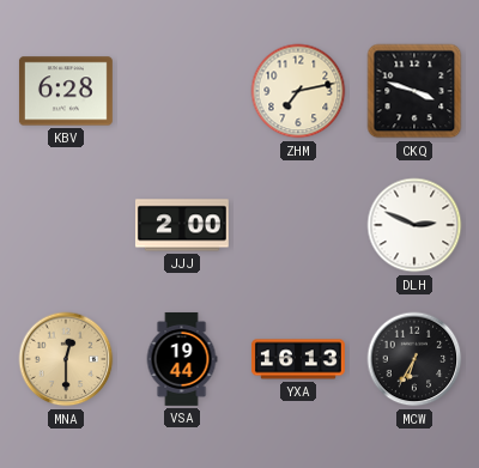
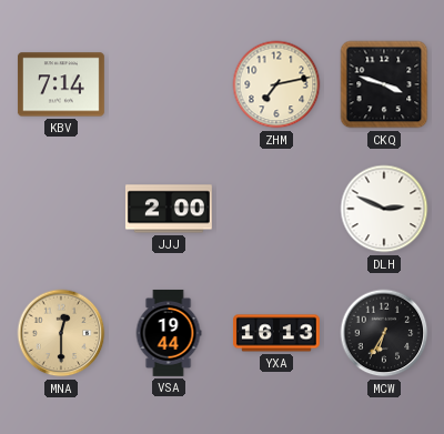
KBV: 6:28 -> 7:14 (61, 84)
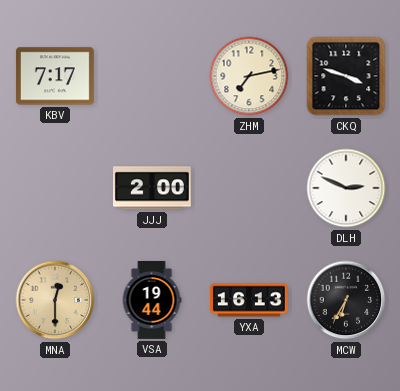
KBV: 7:14 -> 7:17 (55, 76)
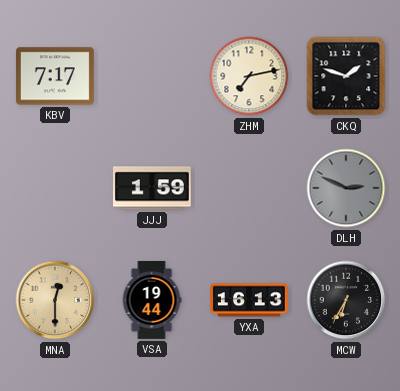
CKQ: 3:48 -> 1:48 (346, 76)
JJJ: 2:00 -> 1:59 (152, 188)
DLH dial: white -> grey (346, 188)
